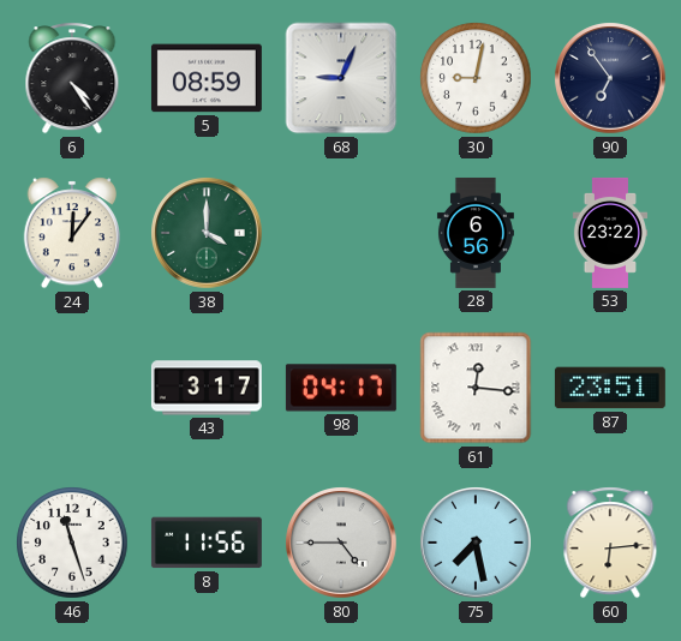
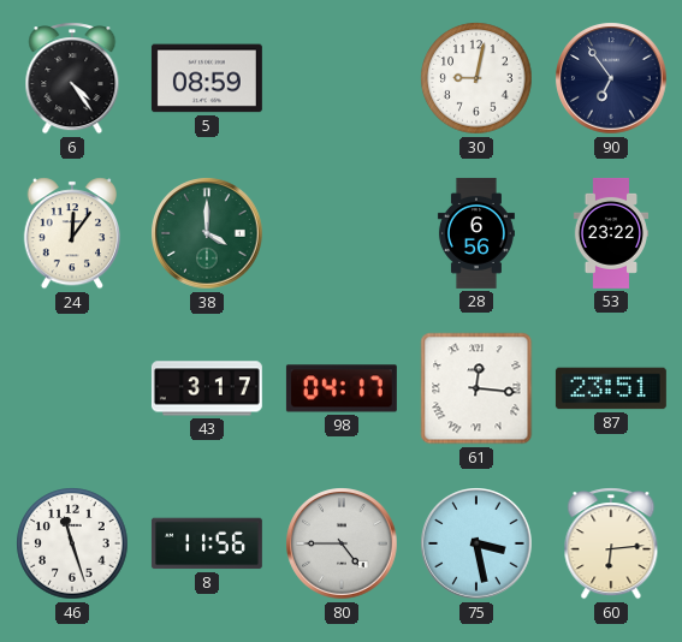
68: 9:04 -> none (341, 78)
75: 7:28 -> 3:28 (476, 543)
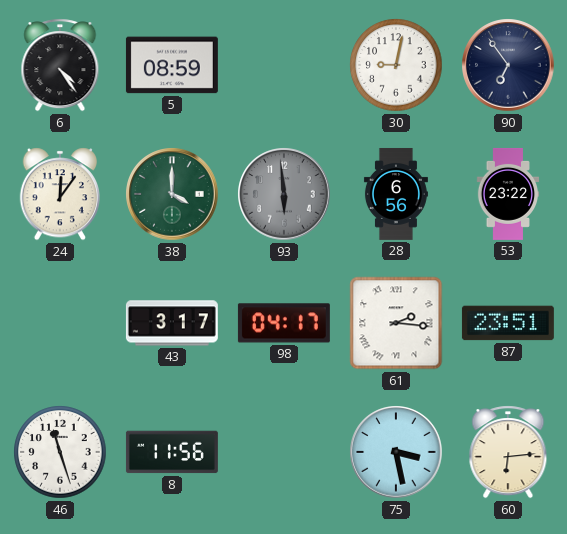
93: none -> 5:59 (284, 194)
61: 12:16 -> 2:16 (396, 323)
80: 4:45 -> none (342, 543)
